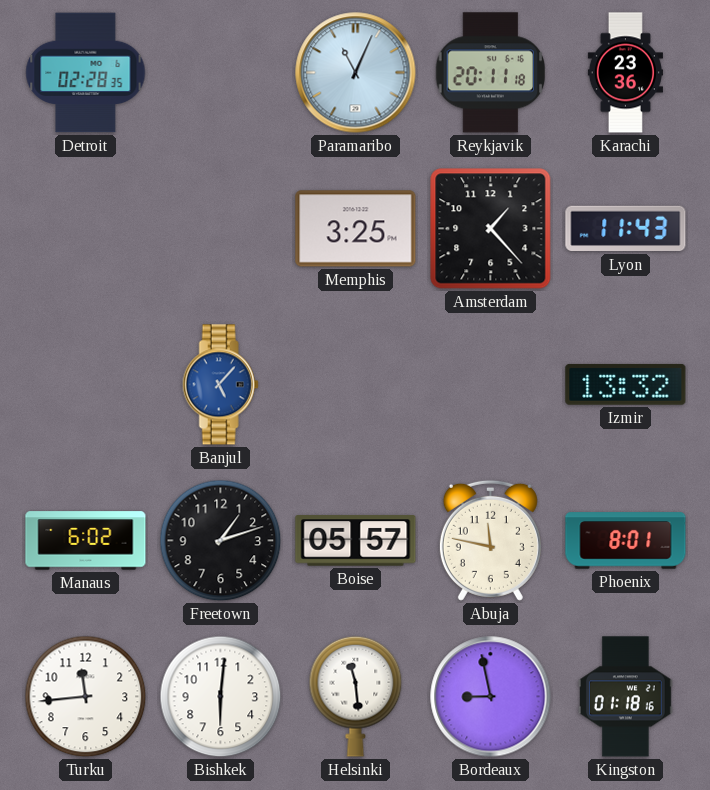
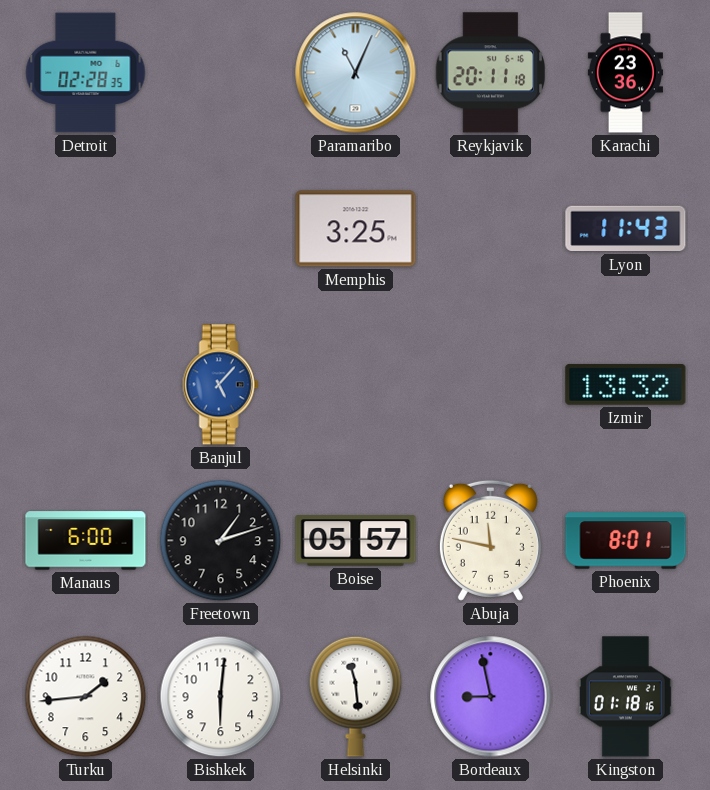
Amsterdam: 1:23 -> none (491, 229)
Manaus: 6:02 -> 6:00 (86, 541)
Turku: 11:44 -> 1:44 (86, 697)
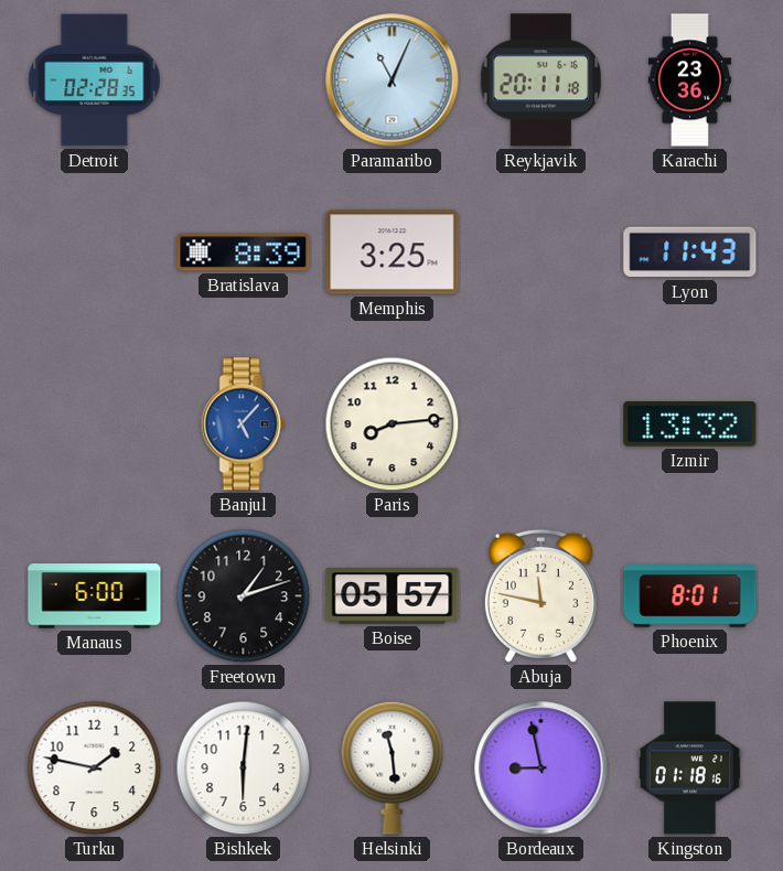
Bratislava: none -> 8:39 (244, 252)
Paris: none -> 8:14 (393, 424)
Turku: 1:44 -> 1:47 (95, 768)
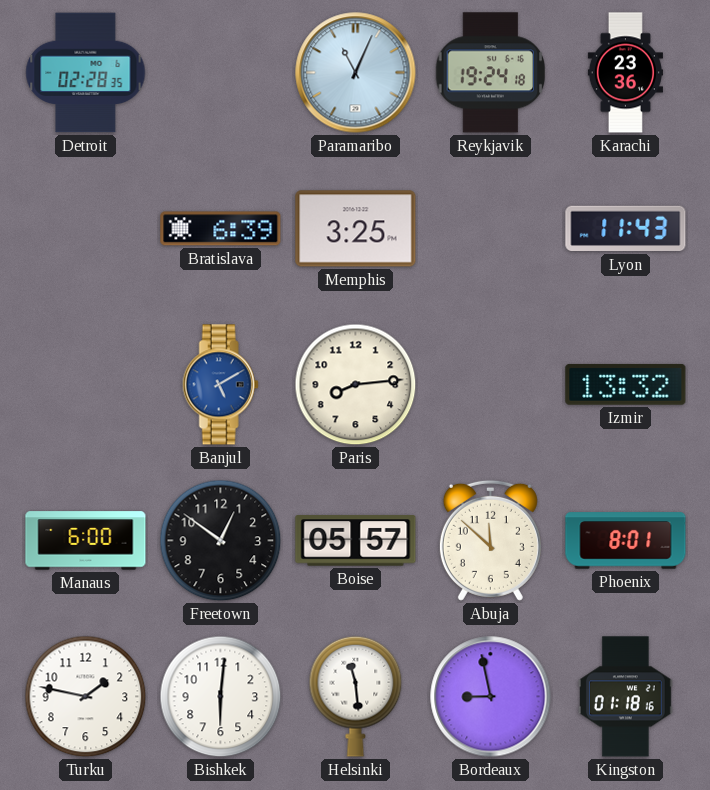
Reykjavik: 20:11 -> 19:24 (491, 73)
Bratislava: 8:39 -> 6:39 (221, 229)
Banjul: 5:07 -> 5:10 (220, 385)
Freetown: 1:12 -> 12:51 (221, 541)
Abuja: 11:47 -> 11:52 (490, 540)
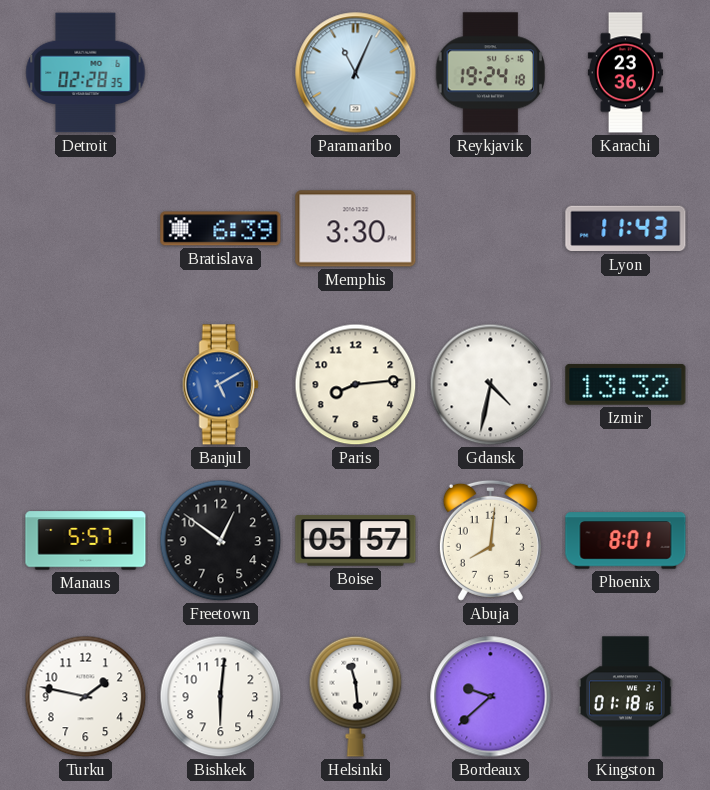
Memphis: 3:25 -> 3:30 (356, 229)
Gdansk: none -> 4:32 (491, 385)
Manaus: 6:00 -> 5:57 (86, 541)
Abuja: 11:52 -> 8:01 (490, 540)
Bordeaux: 8:58 -> 9:38 (491, 697)
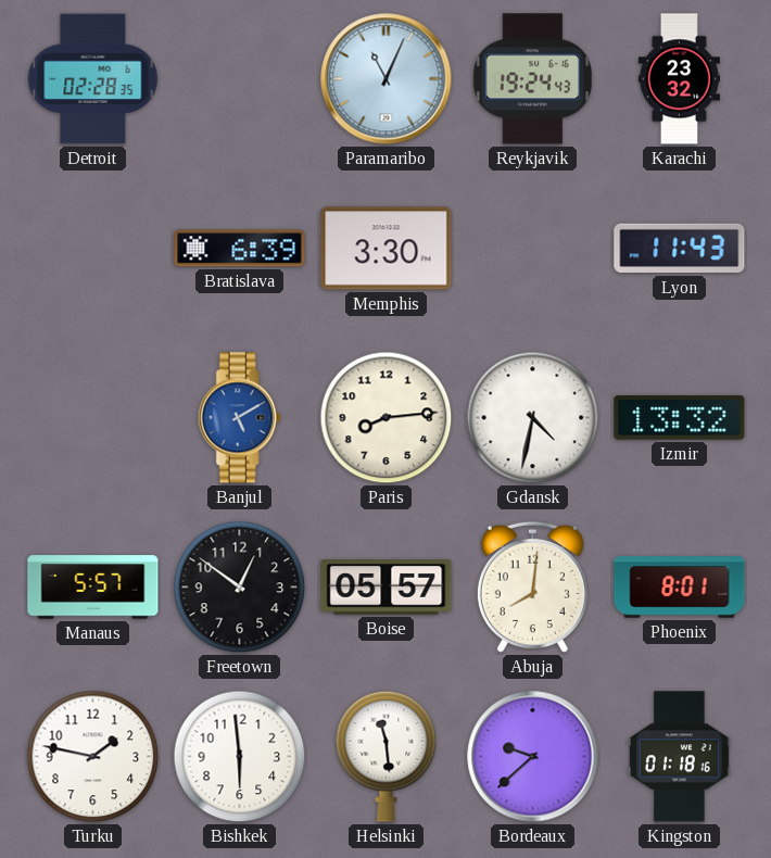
Reykjavik: 19:24:18 -> 19:24:43 (533, 79)
Karachi: 23:36 -> 23:32 (679, 79)
Bishkek: 6:01 -> 5:59 (240, 757)
